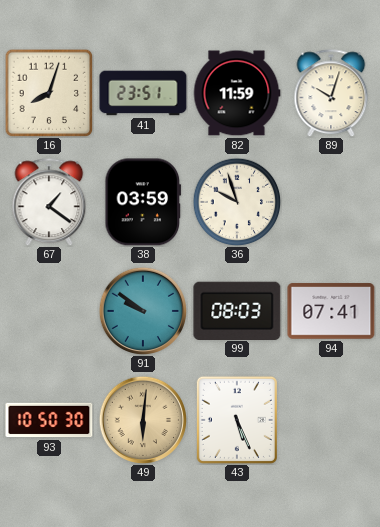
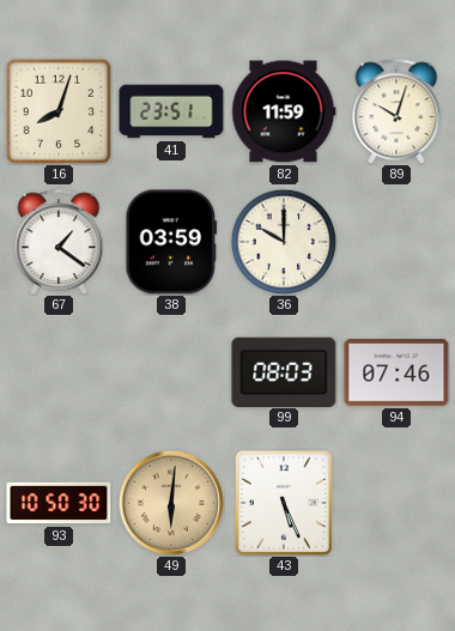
36: 9:57 -> 10:00 (284, 242)
91: 9:51 -> none (143, 311)
94: 07:41 -> 07:46 (396, 372)
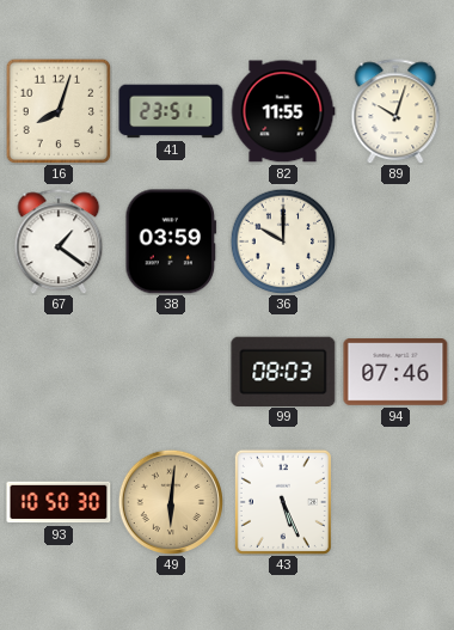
82: 11:59 -> 11:55 (283, 111)
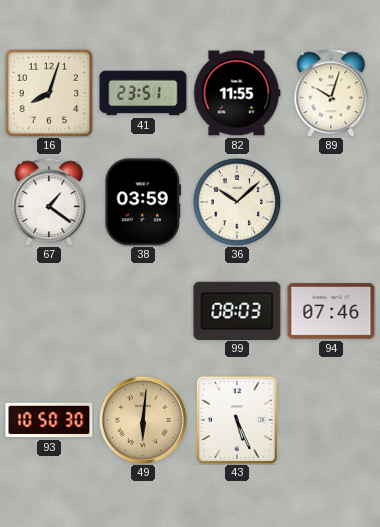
36: 10:00 -> 10:08 (237, 202)
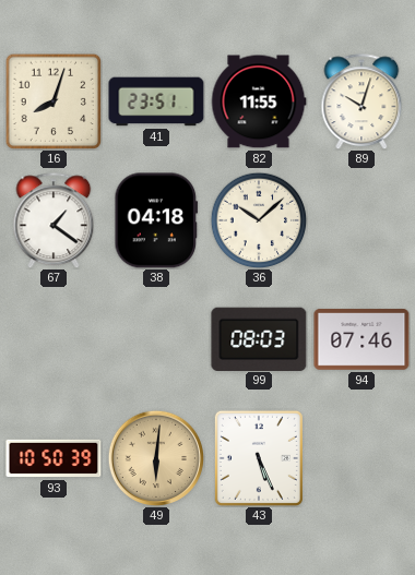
38: 03:59 -> 04:18 (156, 220)
93: 10:50:30 -> 10:50:39 (54, 458)
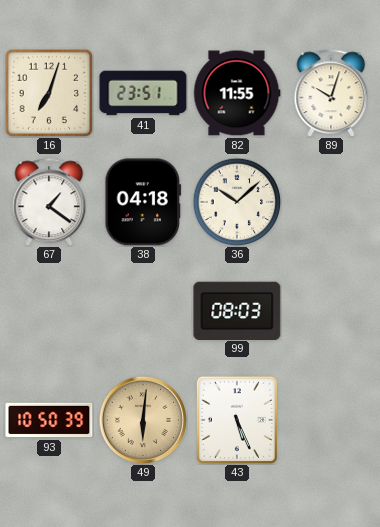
16: 8:03 -> 7:03 (49, 93)
94: 07:46 -> none (361, 339)
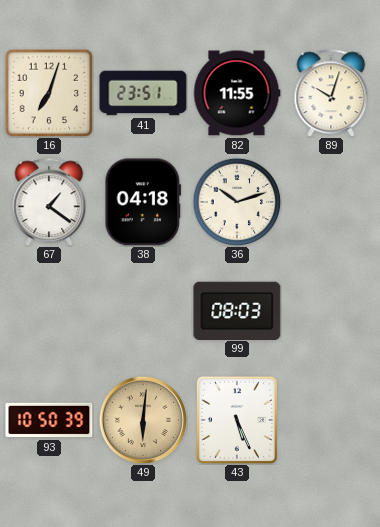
36: 10:08 -> 10:12 (237, 202)
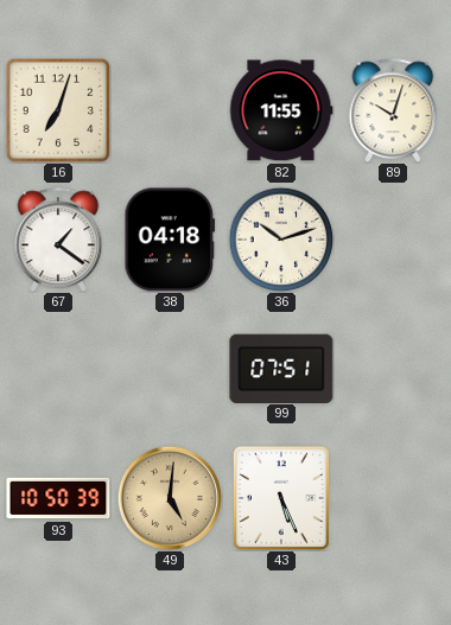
41: 23:51 -> none (143, 93)
99: 08:03 -> 07:51 (281, 368)
49: 6:01 -> 5:01 (170, 498)
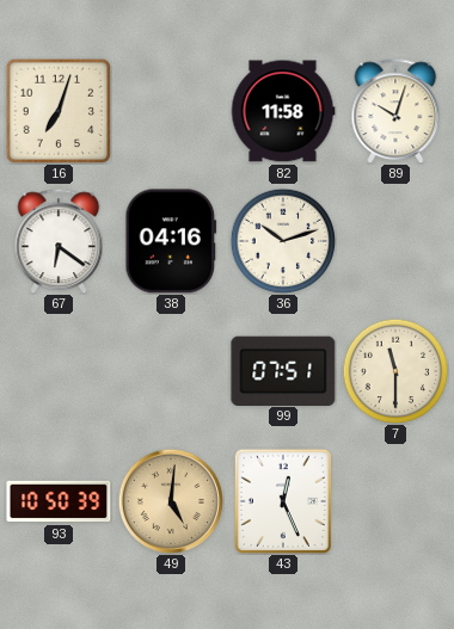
82: 11:55 -> 11:58 (283, 111)
67: 1:21 -> 6:21 (59, 241)
38: 04:18 -> 04:16 (171, 241)
7: none -> 11:30 (395, 371)
43: 5:26 -> 12:26 (283, 501)
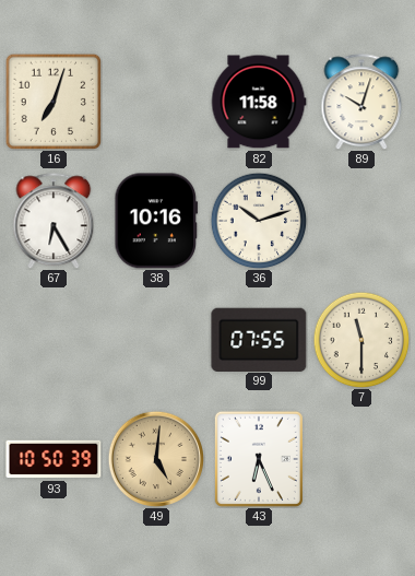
67: 6:21 -> 6:25 (54, 221)
38: 04:16 -> 10:16 (156, 221)
99: 07:51 -> 07:55 (259, 339)
43: 12:26 -> 6:26 (259, 459)
